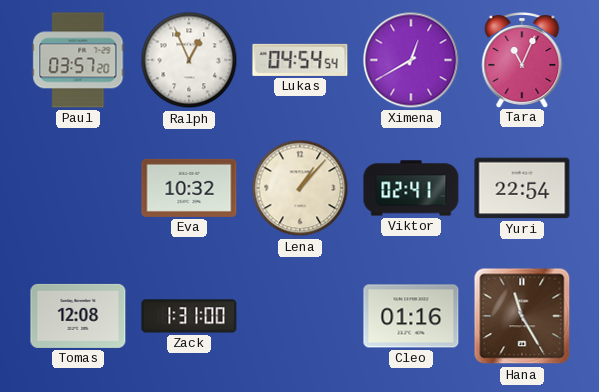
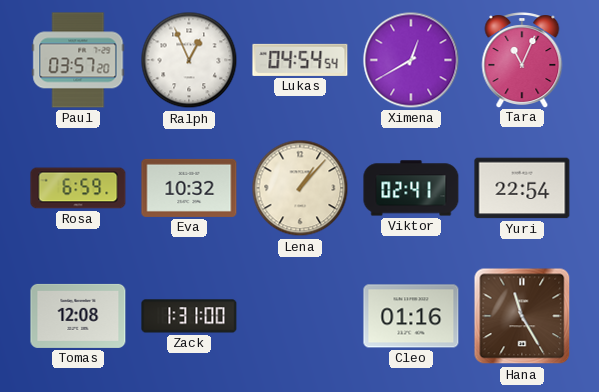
Rosa: none -> 6:59 (78, 188)
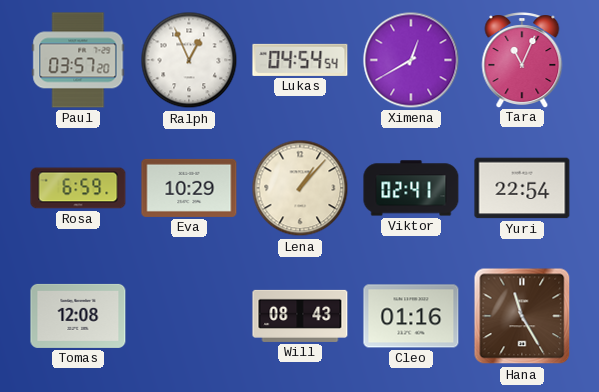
Eva: 10:32 -> 10:29 (189, 188)
Zack: 1:31 -> none (189, 316)
Will: none -> 08:43 (300, 316)
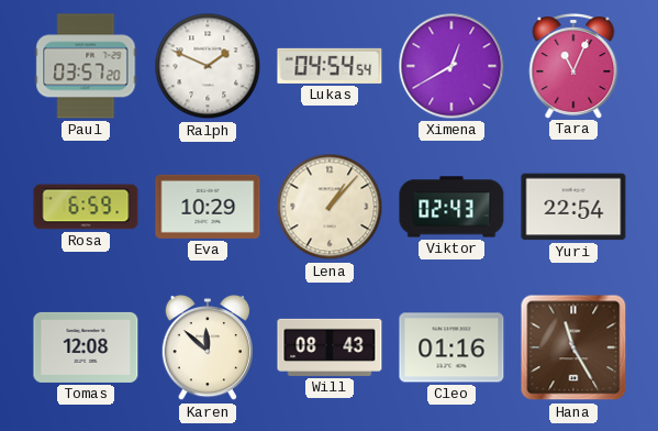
Ralph: 12:56 -> 1:49 (208, 66)
Viktor: 02:41 -> 02:43 (451, 207)
Karen: none -> 11:52 (207, 349)
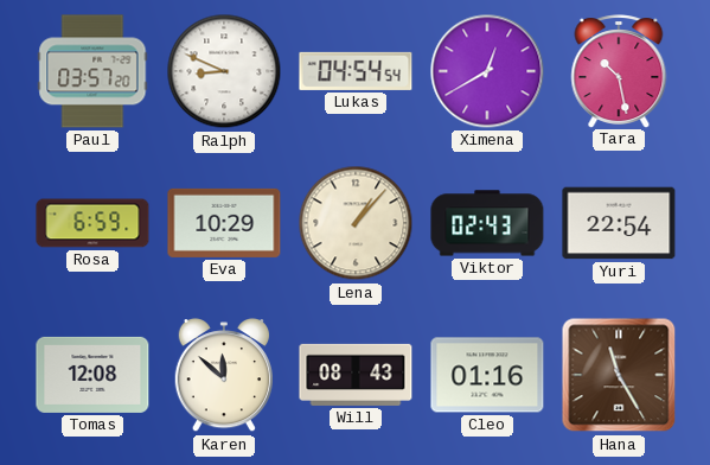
Ralph: 1:49 -> 8:49 (224, 71)
Tara: 11:04 -> 10:28 (619, 71)
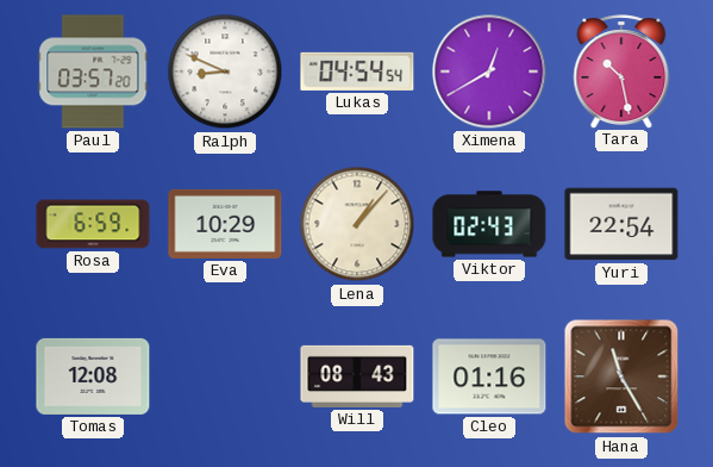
Karen: 11:52 -> none (223, 376)
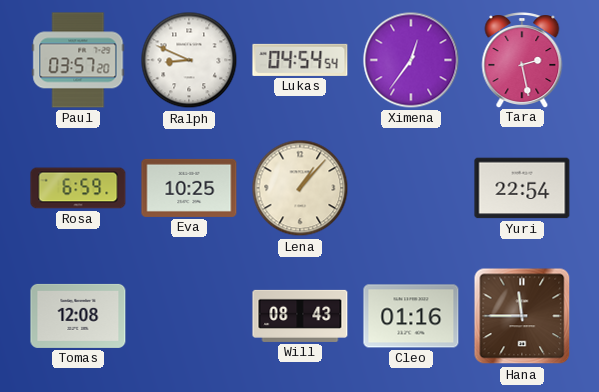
Ximena: 12:40 -> 12:36 (411, 60)
Tara: 10:28 -> 2:28 (522, 60)
Eva: 10:29 -> 10:25 (189, 188)
Viktor: 02:43 -> none (489, 224)
Hana: 11:25 -> 11:45 (522, 316)
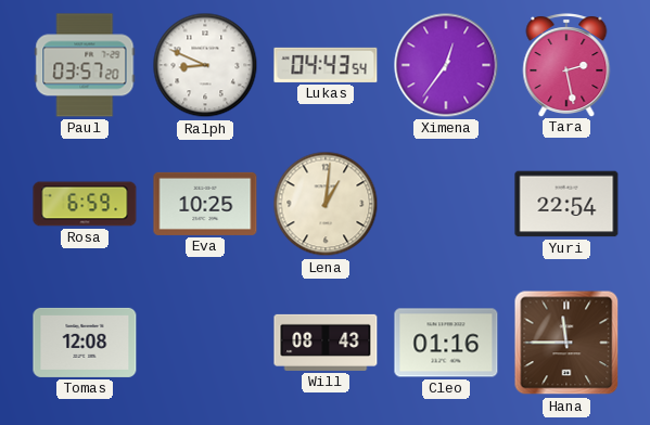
Lukas: 04:54 -> 04:43 (326, 65)
Lena: 1:07 -> 1:01 (326, 204)
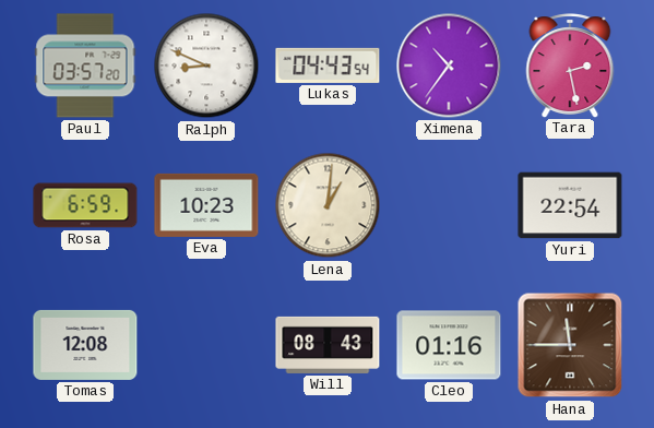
Ximena: 12:36 -> 10:36 (449, 66)
Eva: 10:25 -> 10:23 (206, 205)
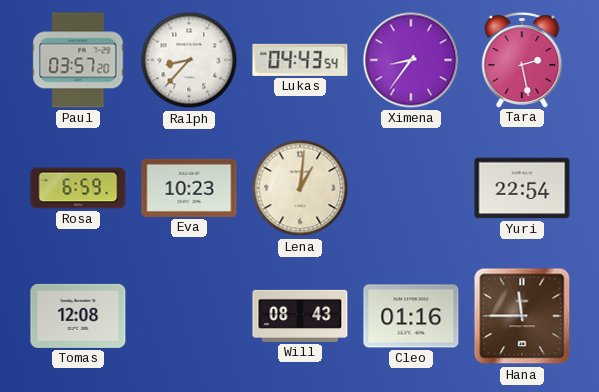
Ralph: 8:49 -> 8:37 (189, 60)
Ximena: 10:36 -> 8:36 (411, 60)
